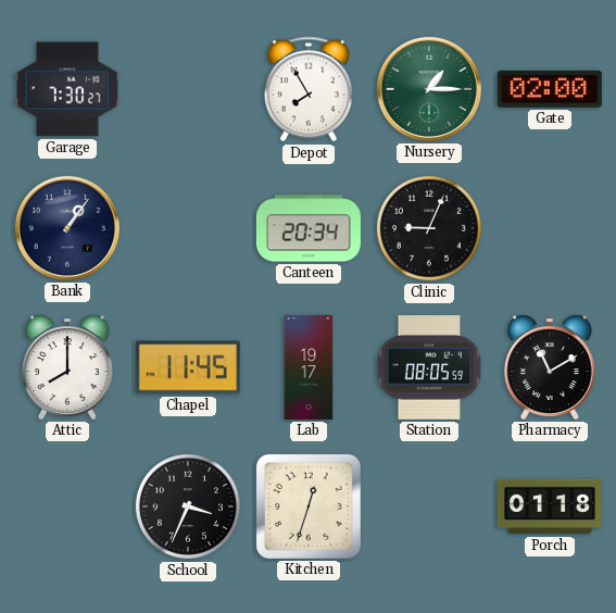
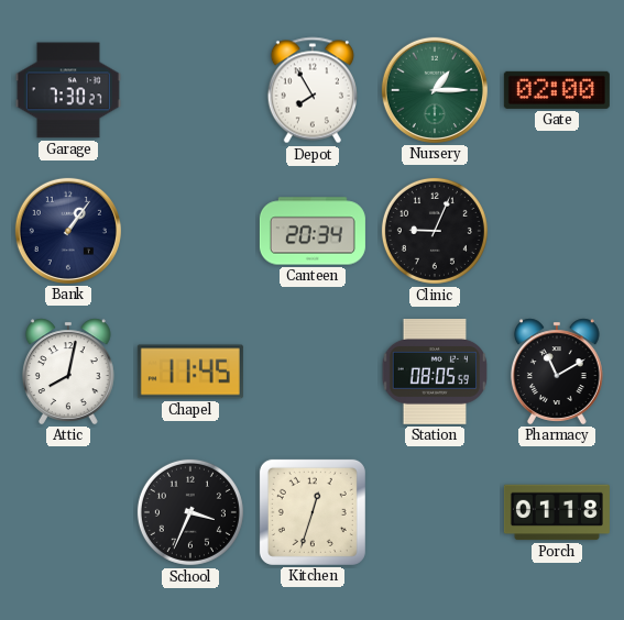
Attic: 8:00 -> 8:02 (68, 372)
Lab: 19:17 -> none (309, 367)
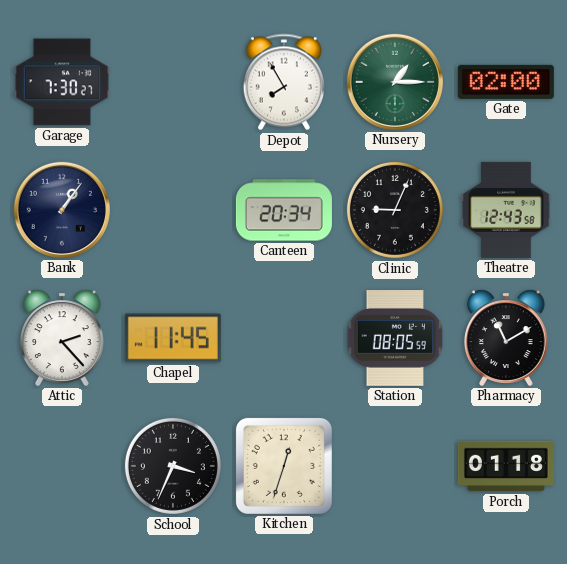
Theatre: none -> 12:43 (506, 210)
Attic: 8:02 -> 2:23 (62, 338)
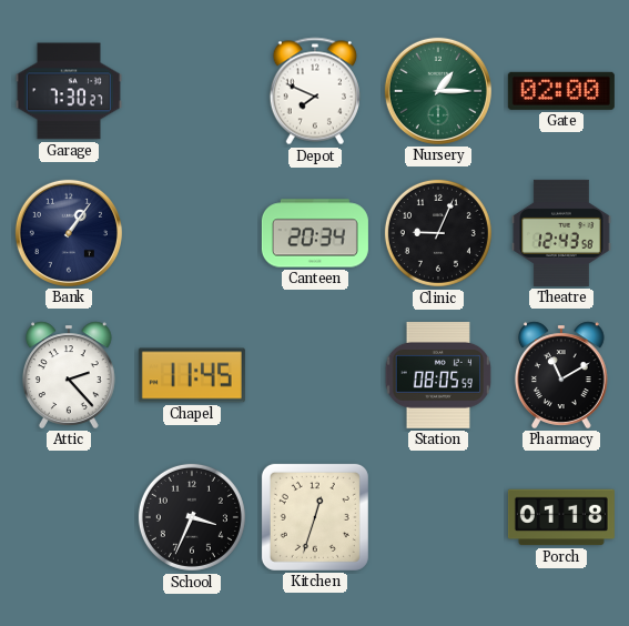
Depot: 7:55 -> 7:49 (315, 91)
